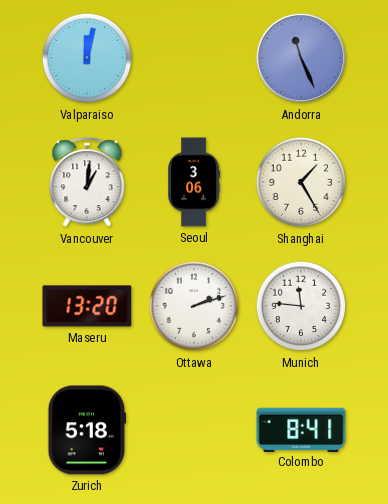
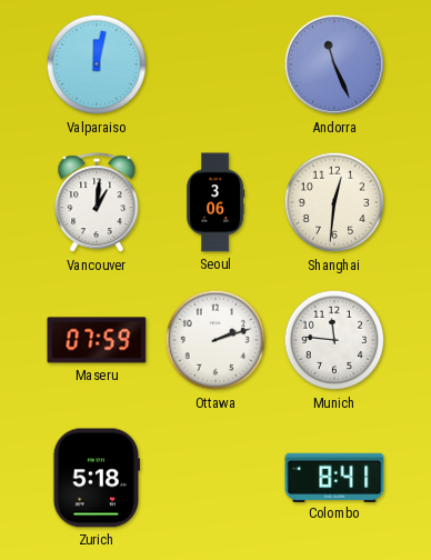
Shanghai: 1:25 -> 12:31 (334, 202)
Maseru: 13:20 -> 07:59 (97, 340)
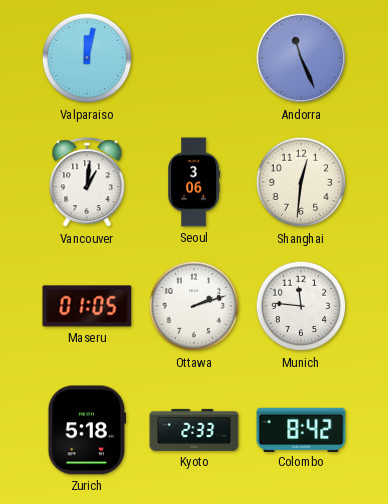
Maseru: 07:59 -> 01:05 (87, 306)
Kyoto: none -> 2:33 (194, 430)
Colombo: 8:41 -> 8:42 (301, 429)
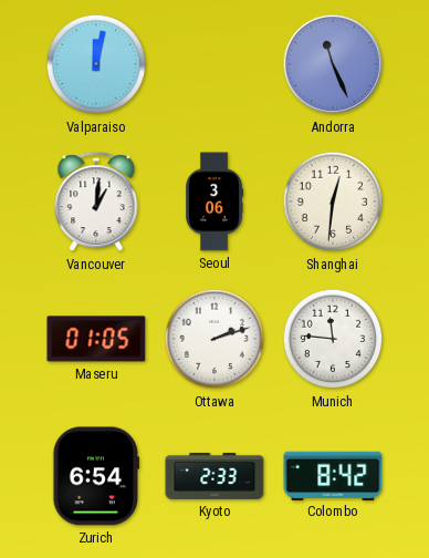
Zurich: 5:18 -> 6:54 (95, 476)
